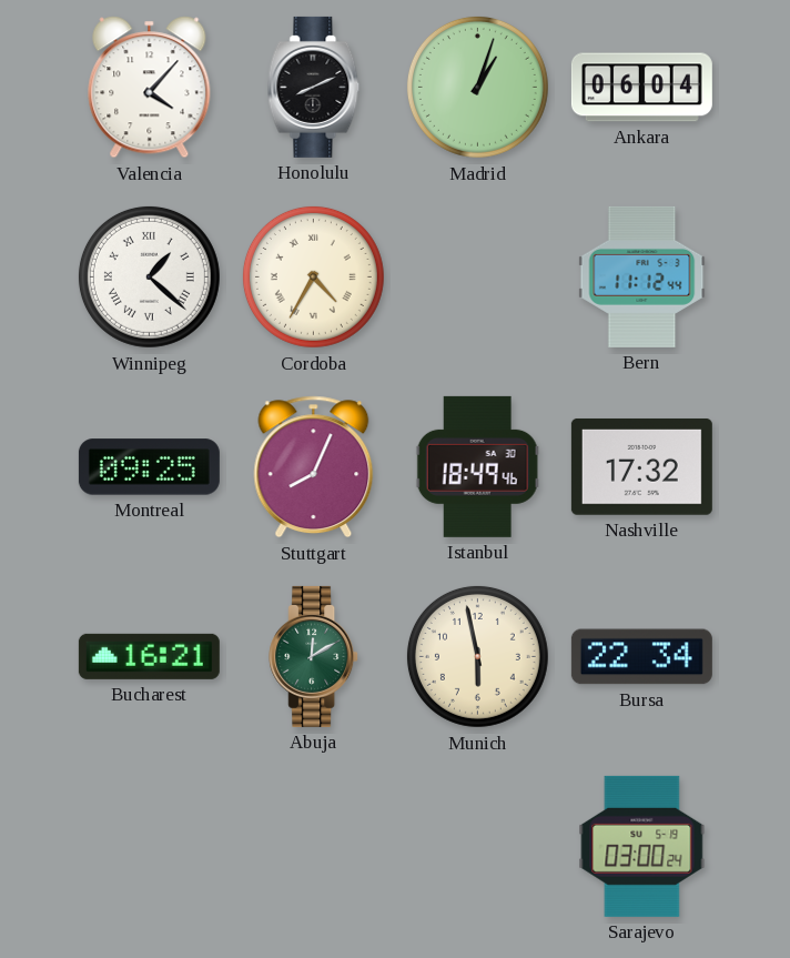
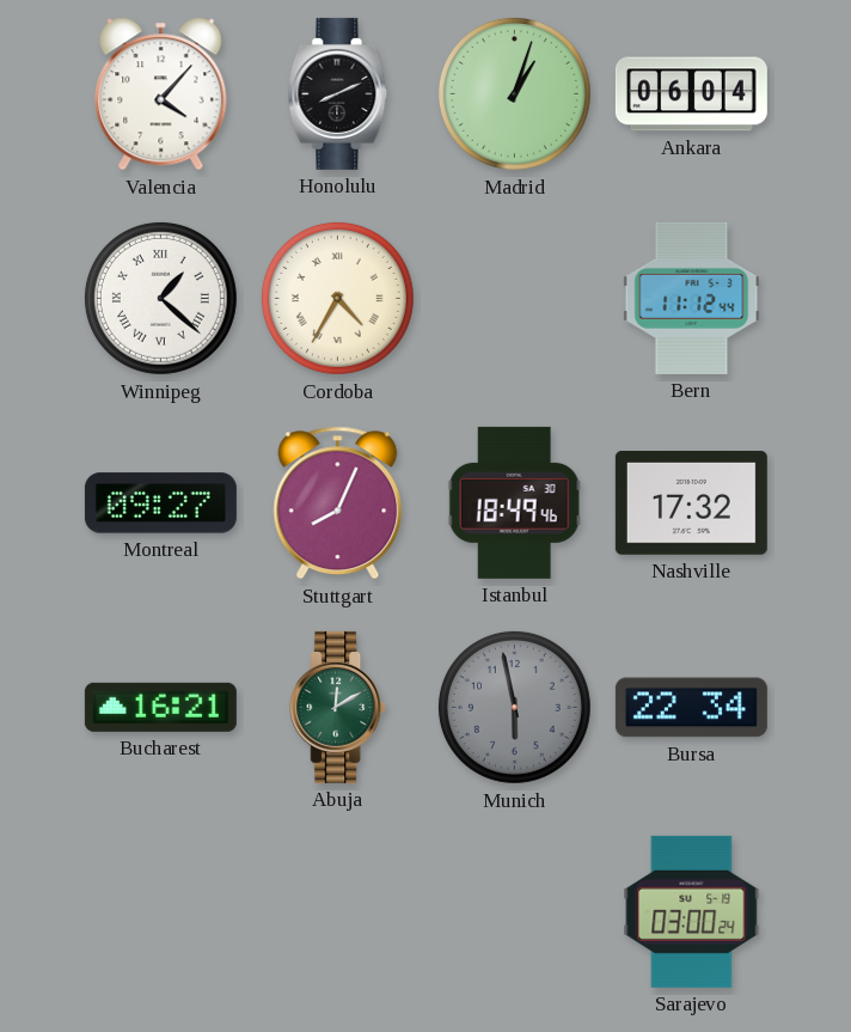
Montreal: 09:25 -> 09:27 (160, 503)
Munich dial: cream -> grey (514, 707)
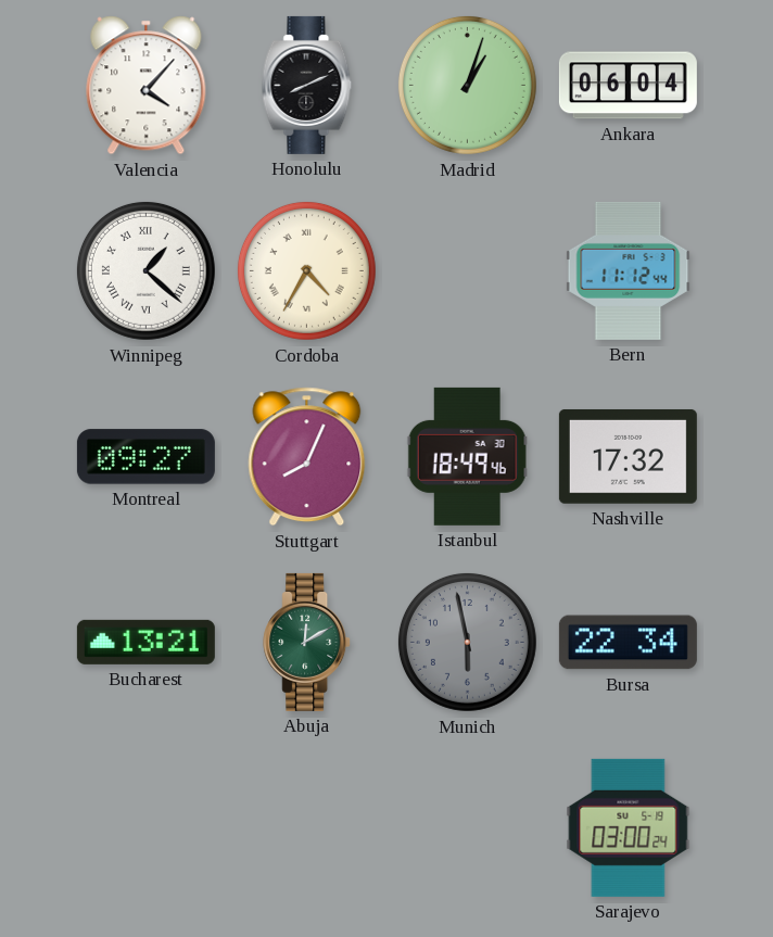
Bucharest: 16:21 -> 13:21 (145, 642)
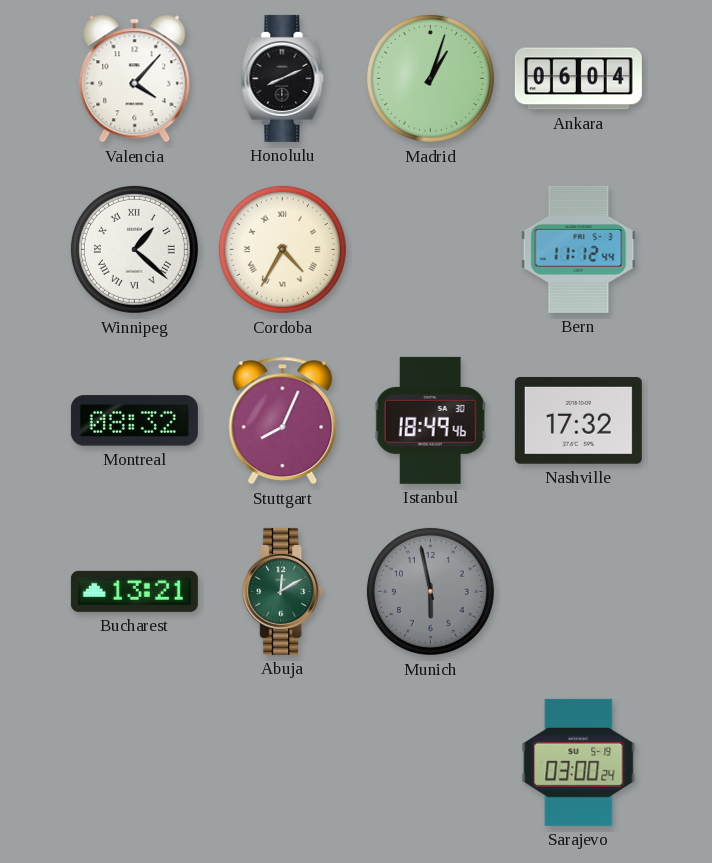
Montreal: 09:27 -> 08:32 (134, 421)
Bursa: 22:34 -> none (628, 643)
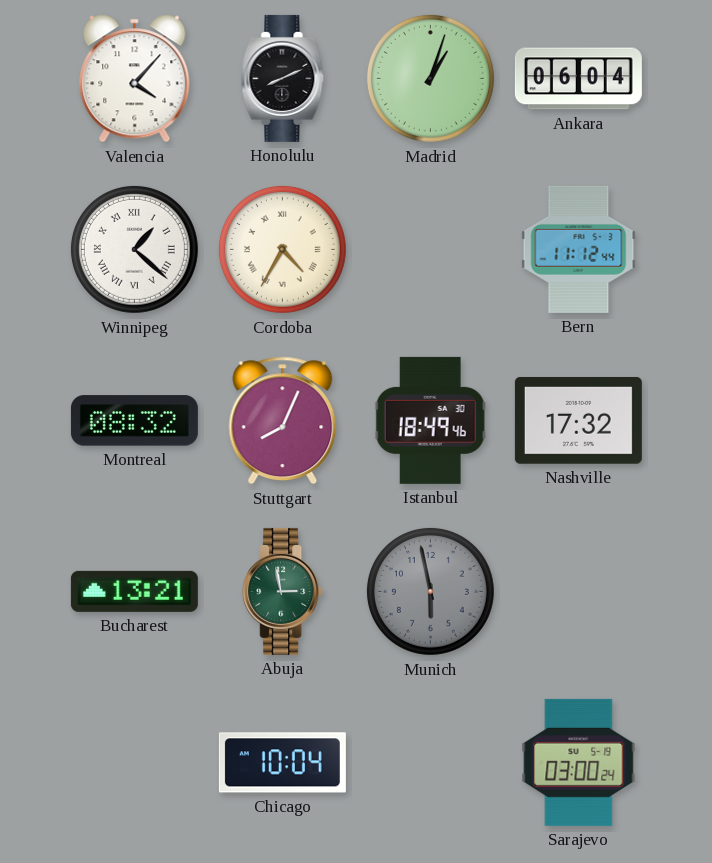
Abuja: 12:10 -> 2:58 (283, 591)
Chicago: none -> 10:04 (282, 763)
